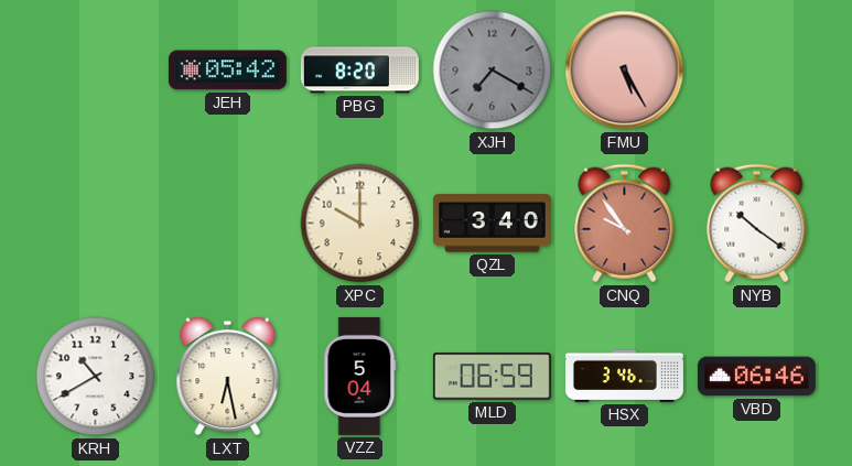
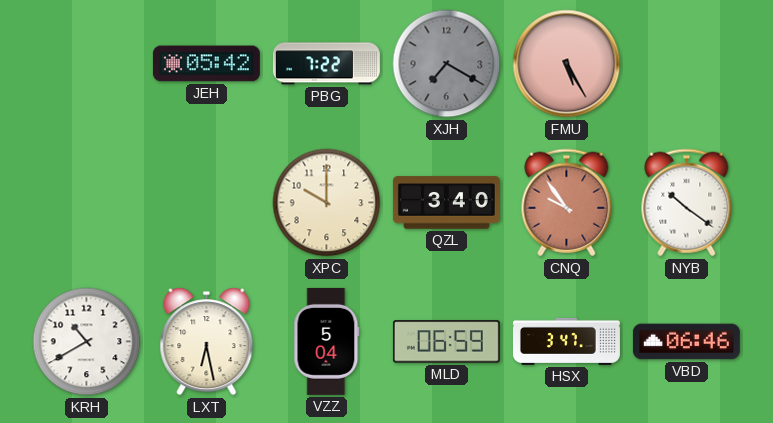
PBG: 8:20 -> 7:22 (326, 64)
HSX: 3:46 -> 3:47 (566, 341)
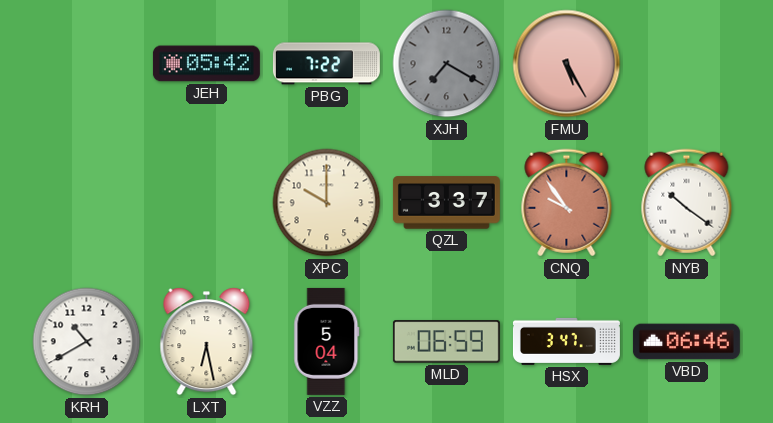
QZL: 3:40 -> 3:37 (446, 203)
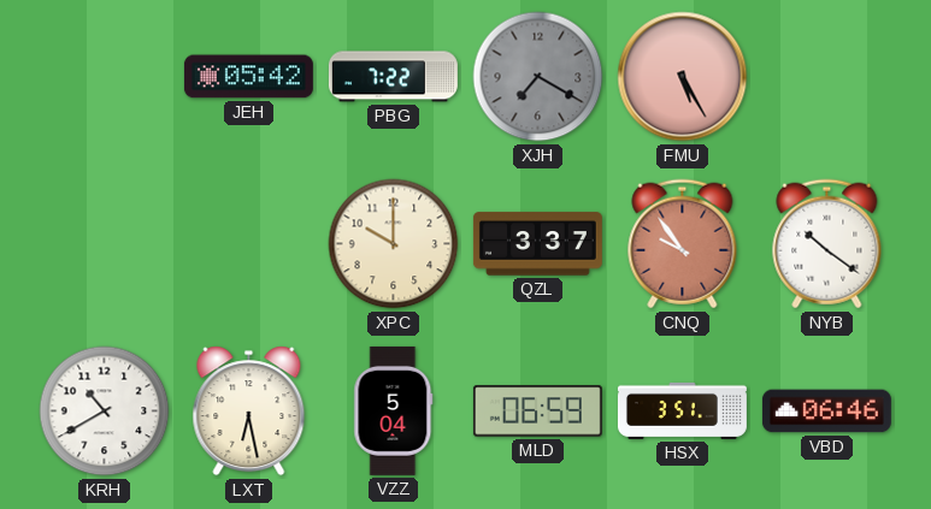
HSX: 3:47 -> 3:51 (682, 410)
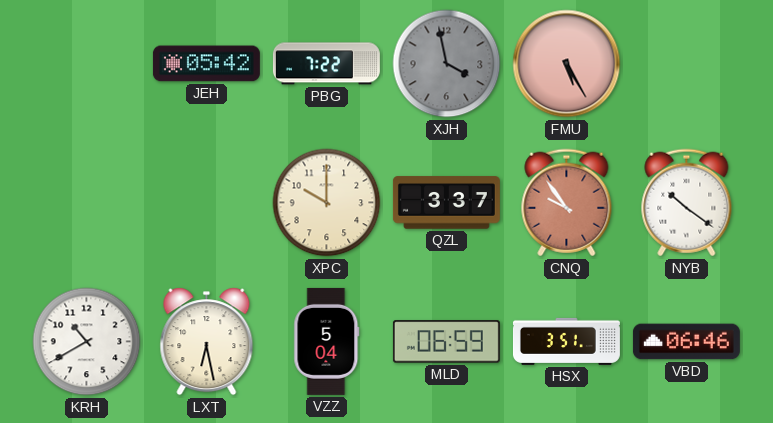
XJH: 7:20 -> 3:58 (447, 64)
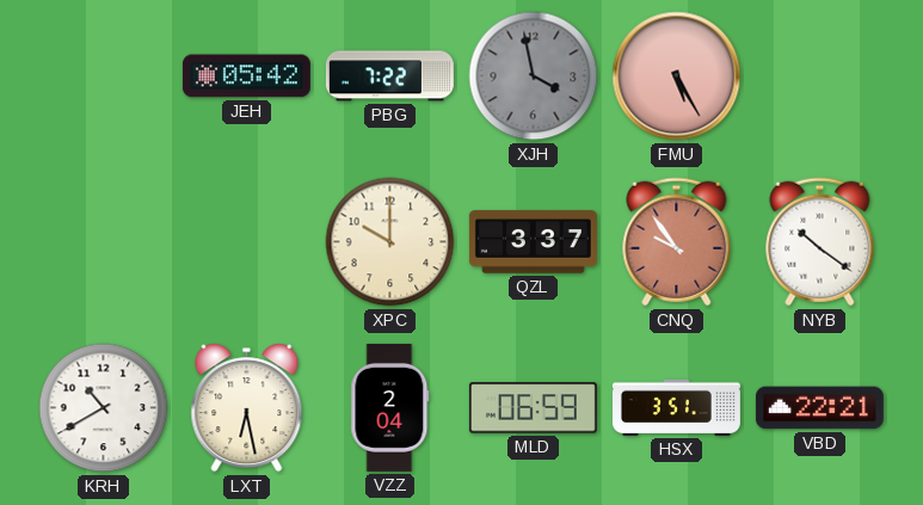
VZZ: 5:04 -> 2:04 (390, 407)
VBD: 06:46 -> 22:21 (819, 408)
